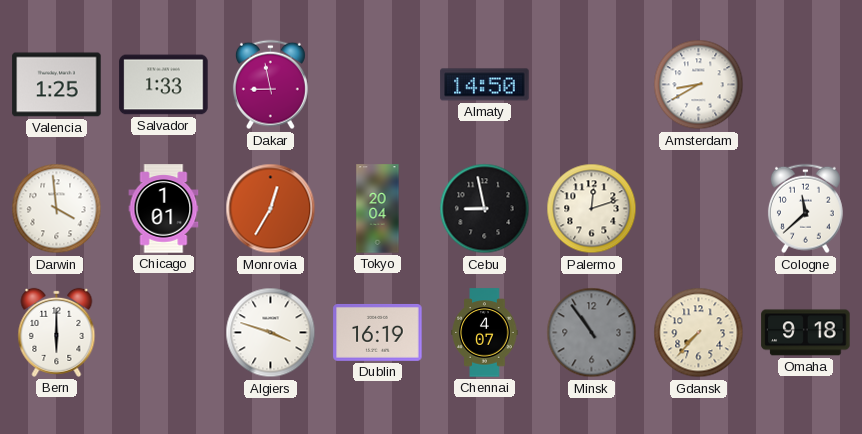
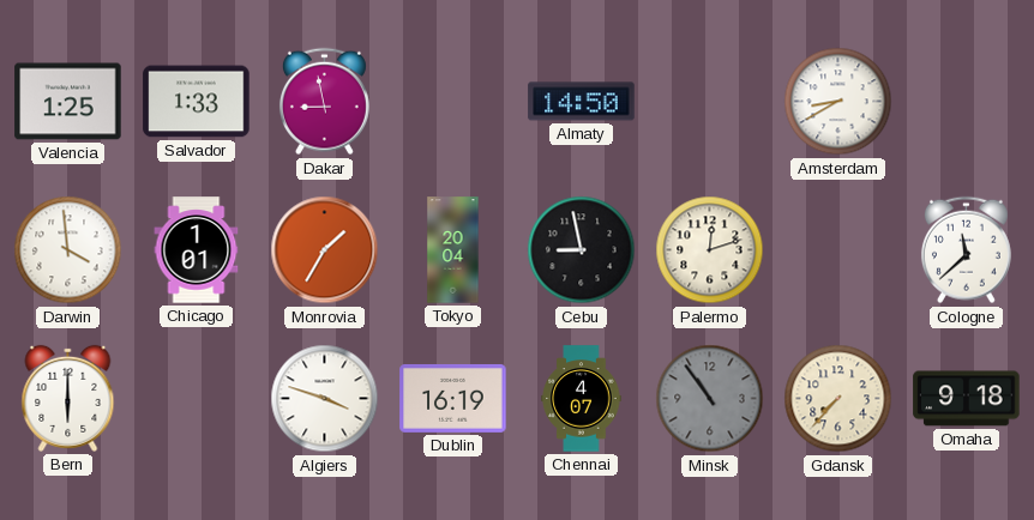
Monrovia: 12:35 -> 1:35 (325, 250)
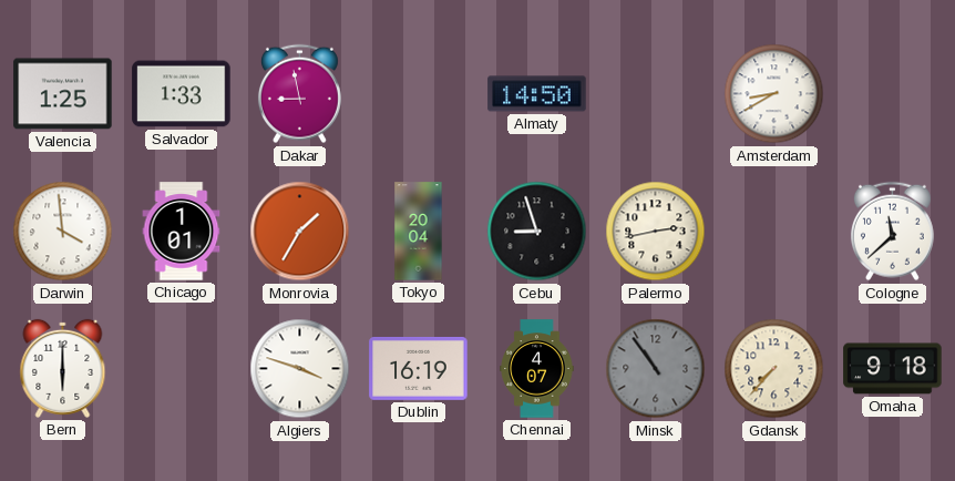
Cebu: 8:58 -> 8:57 (537, 232)
Palermo: 12:12 -> 2:43 (656, 232)
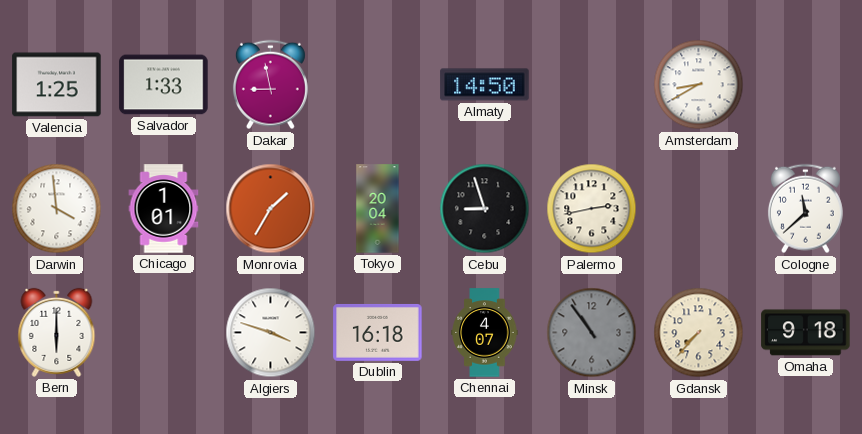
Dublin: 16:19 -> 16:18 (378, 332)
